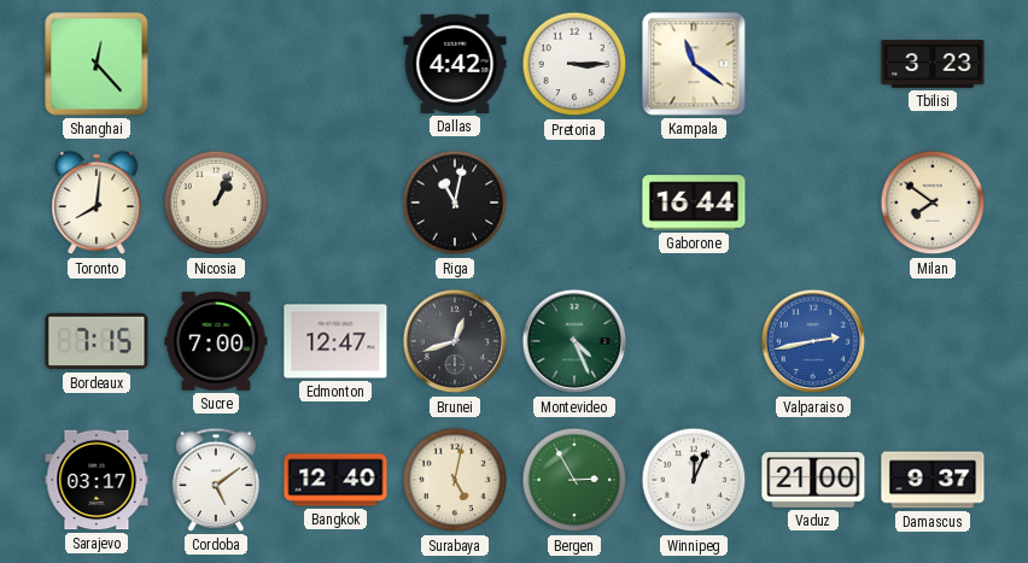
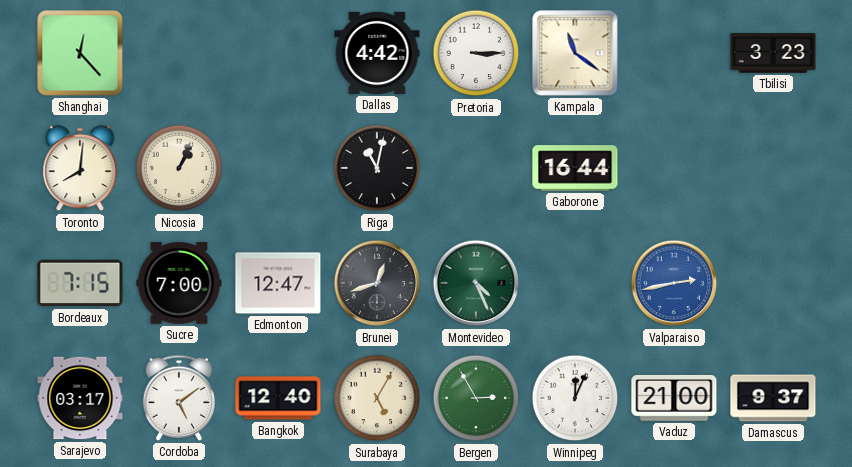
Milan: 7:51 -> none (933, 203)
Surabaya: 5:02 -> 5:05 (377, 398)
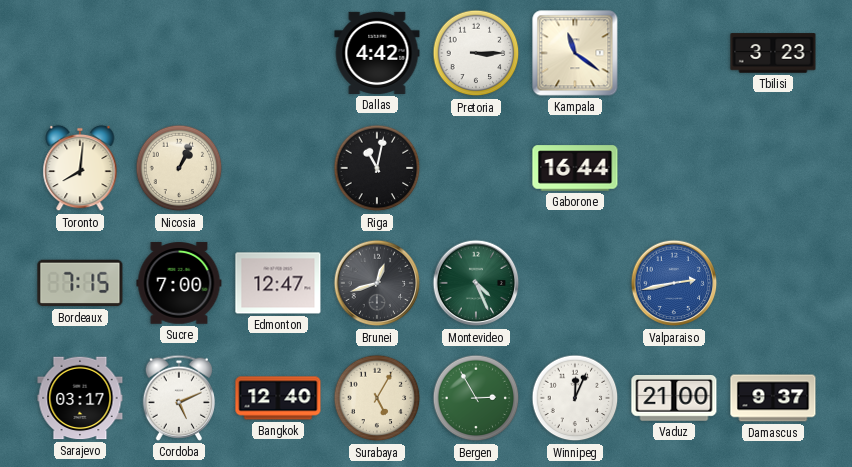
Shanghai: 12:23 -> none (80, 53)
Cordoba: 5:09 -> 5:11 (179, 398)
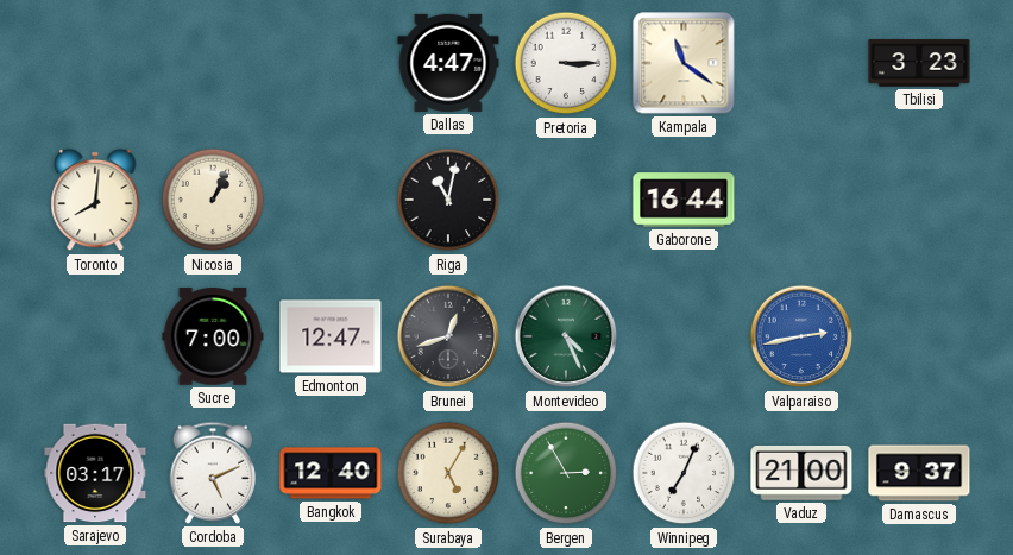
Dallas: 4:42 -> 4:47 (448, 63)
Bordeaux: 7:15 -> none (80, 283)
Winnipeg: 12:04 -> 7:04 (684, 473)
